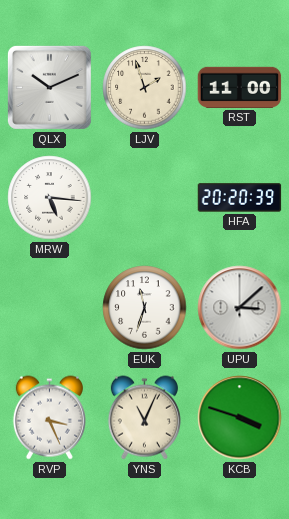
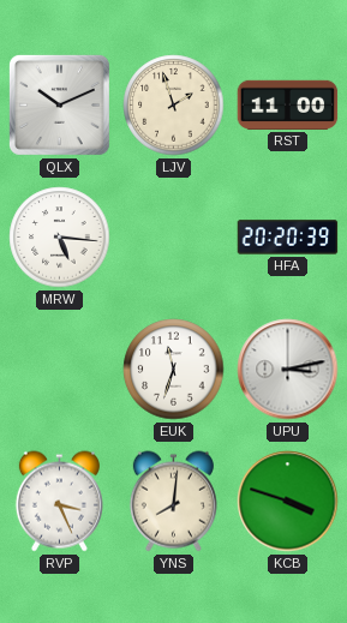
UPU: 3:08 -> 3:13 (288, 370)
YNS: 11:04 -> 8:01 (173, 502)
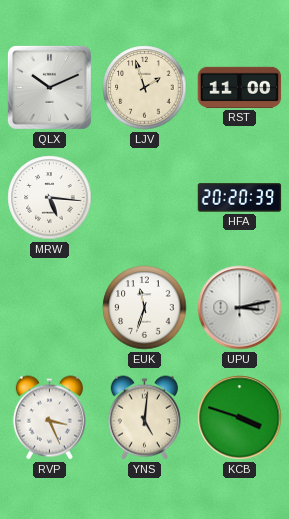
YNS: 8:01 -> 5:01 (144, 418)
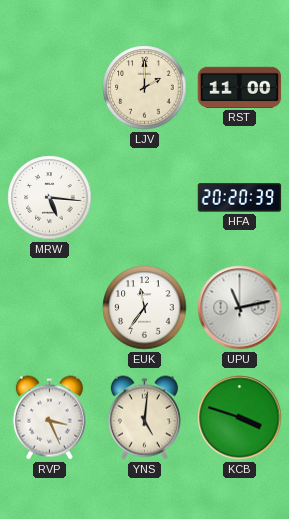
QLX: 10:11 -> none (49, 87)
LJV: 1:57 -> 2:00 (145, 88)
EUK: 11:33 -> 11:36 (145, 308)
UPU: 3:13 -> 11:13 (240, 308)
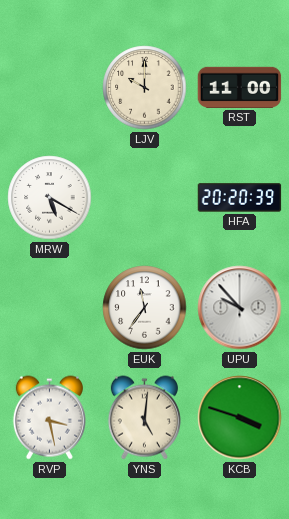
LJV: 2:00 -> 10:00 (145, 88)
MRW: 5:16 -> 5:20 (50, 198)
UPU: 11:13 -> 9:53 (240, 308)
RVP: 3:26 -> 3:28 (49, 418)
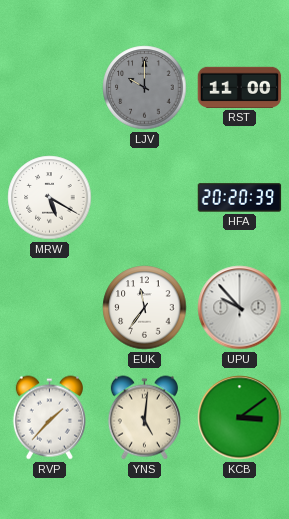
LJV dial: cream -> grey (145, 88)
RVP: 3:28 -> 1:37 (49, 418)
KCB: 3:48 -> 3:09 (240, 418)
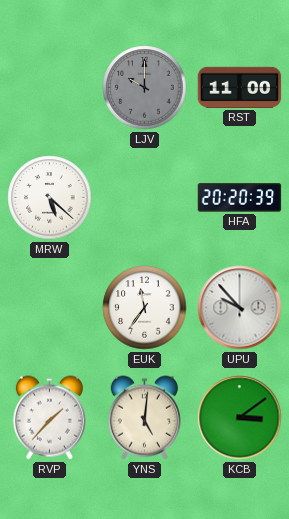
MRW: 5:20 -> 5:22 (50, 198)
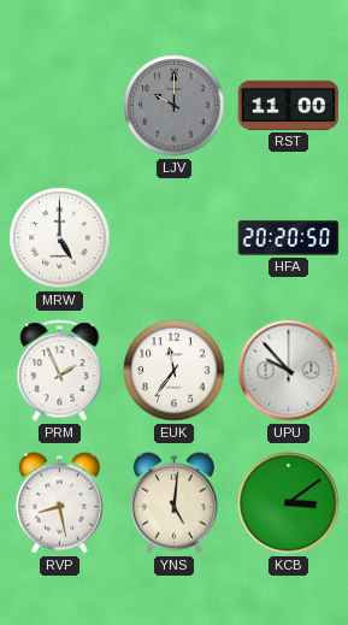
MRW: 5:22 -> 5:00 (60, 238)
HFA: 20:20:39 -> 20:20:50 (289, 238)
PRM: none -> 1:56 (60, 371)
RVP: 1:37 -> 8:28 (59, 503)
